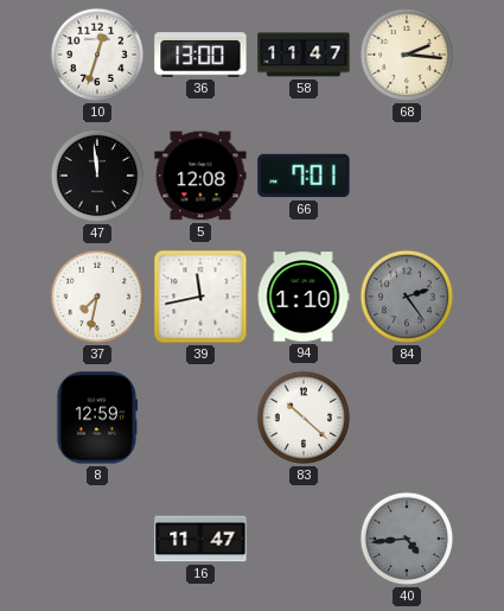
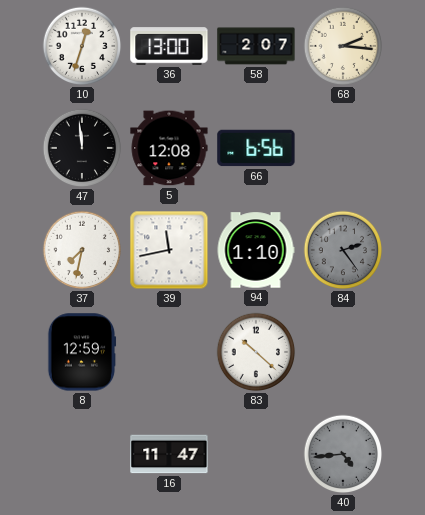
58: 11:47 -> 2:07 (256, 46)
66: 7:01 -> 6:56 (256, 148)
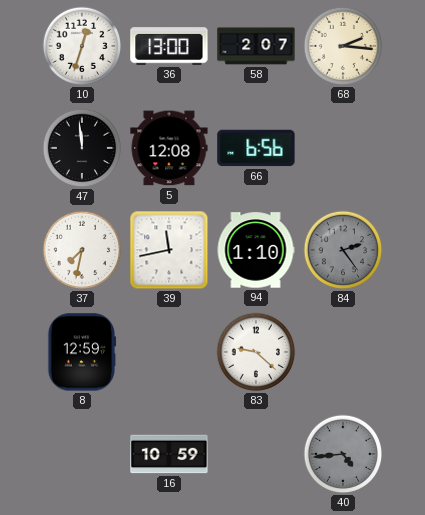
83: 10:22 -> 9:22 (256, 352)
16: 11:47 -> 10:59 (169, 454)
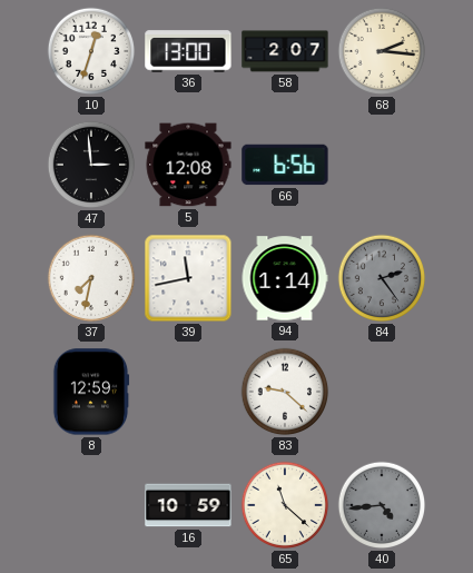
47: 11:59 -> 2:59 (91, 165)
94: 1:10 -> 1:14 (285, 278)
65: none -> 11:22 (285, 505)
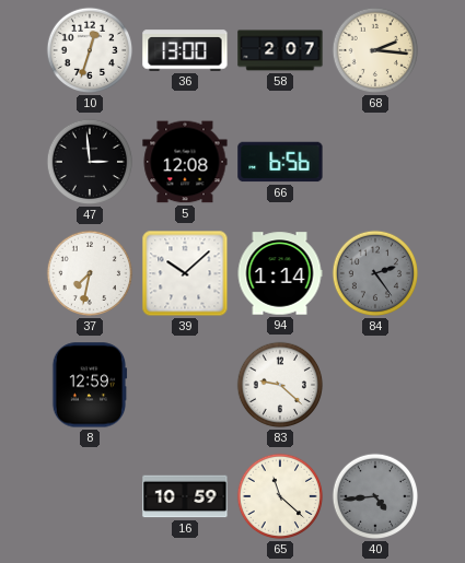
39: 11:43 -> 10:08 (185, 273)
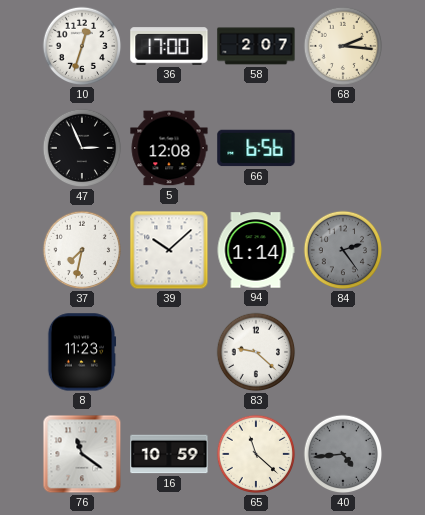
36: 13:00 -> 17:00 (169, 46)
47: 2:59 -> 2:56 (82, 148)
8: 12:59 -> 11:23 (82, 352)
76: none -> 11:21 (82, 454)
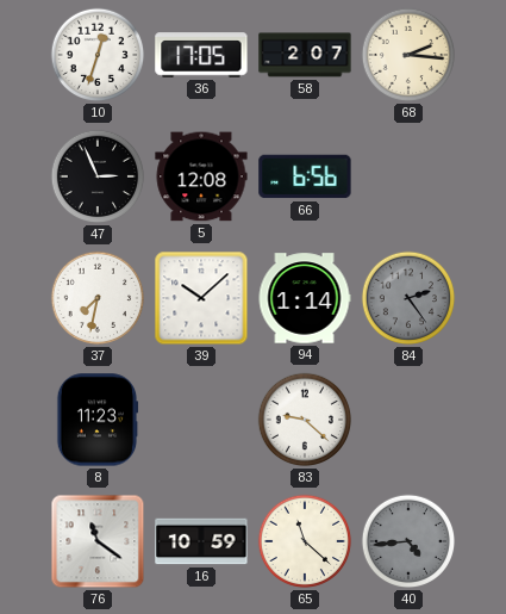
36: 17:00 -> 17:05 (201, 55)
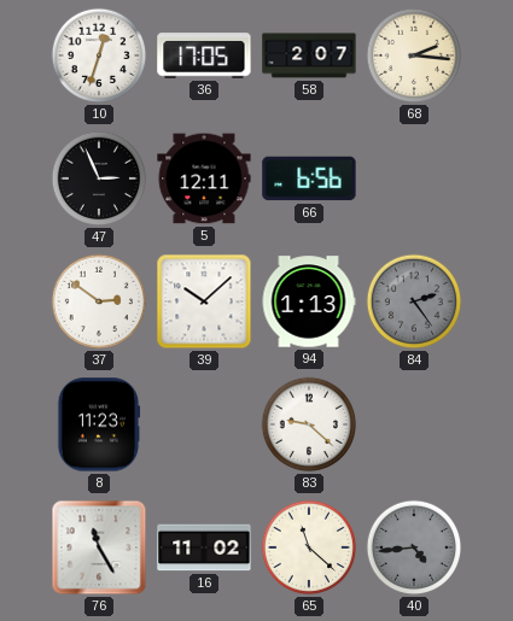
5: 12:08 -> 12:11 (204, 178)
37: 7:32 -> 2:51 (99, 301)
94: 1:14 -> 1:13 (309, 301)
76: 11:21 -> 11:25 (99, 547)
16: 10:59 -> 11:02 (204, 547)
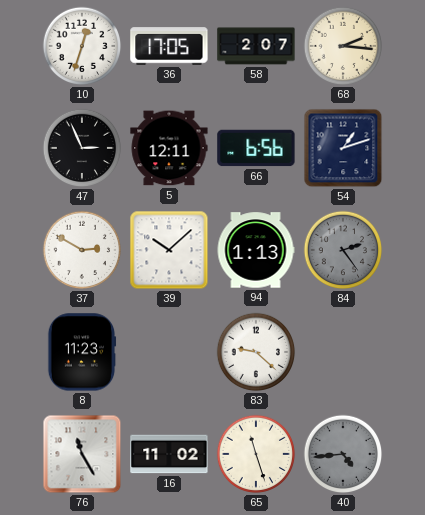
54: none -> 1:12 (343, 148)
37: 2:51 -> 2:50 (82, 250)
65: 11:22 -> 11:27 (256, 454)
